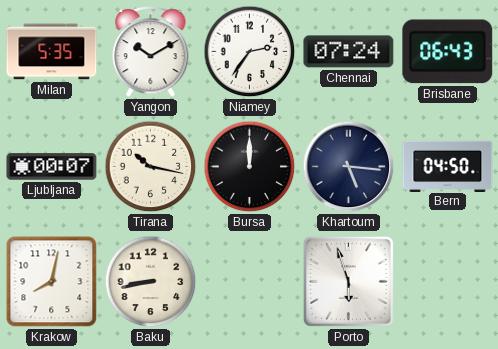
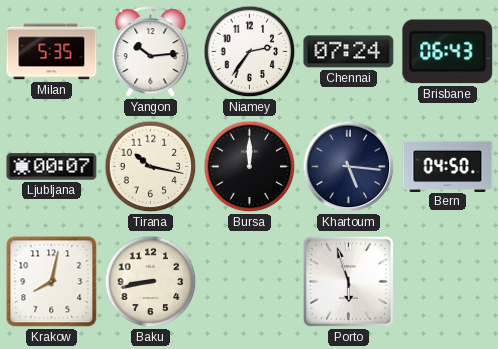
Yangon: 10:10 -> 10:14 (151, 51)
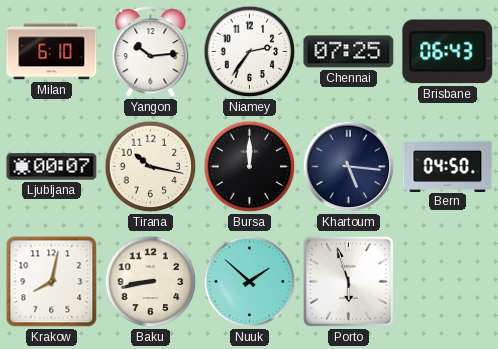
Milan: 5:35 -> 6:10 (52, 52)
Chennai: 07:24 -> 07:25 (349, 52)
Nuuk: none -> 1:52 (250, 282)
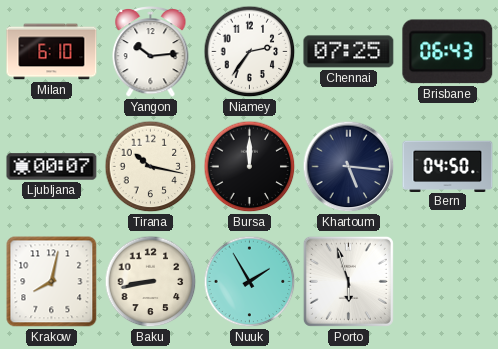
Nuuk: 1:52 -> 1:55 (250, 282)
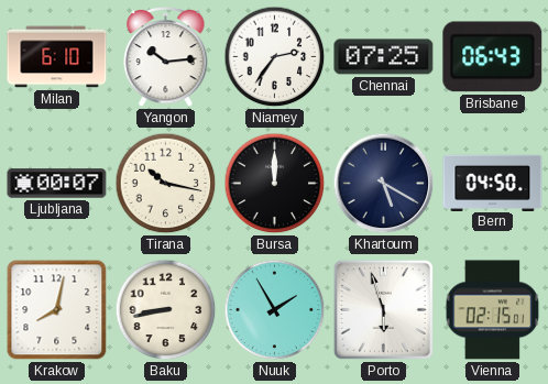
Khartoum: 5:16 -> 5:20 (384, 184)
Vienna: none -> 02:15 (493, 310)
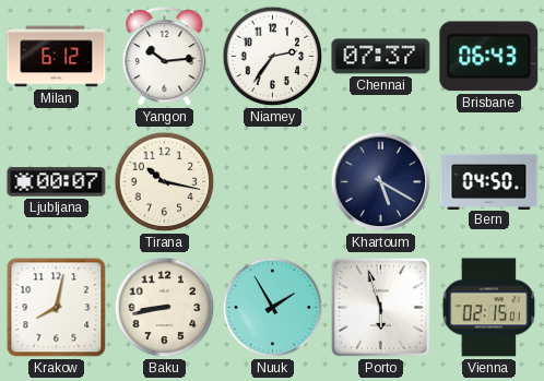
Milan: 6:10 -> 6:12 (57, 57)
Chennai: 07:25 -> 07:37 (381, 57)
Bursa: 12:00 -> none (275, 184)
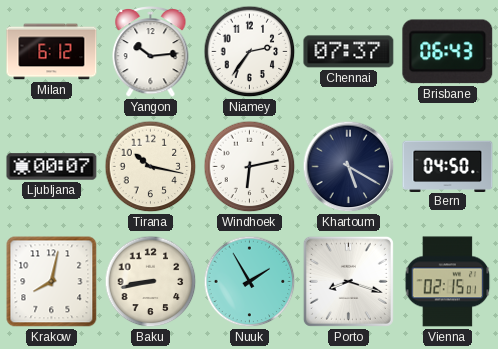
Windhoek: none -> 6:13 (250, 167)
Porto: 5:57 -> 8:18 (348, 281)
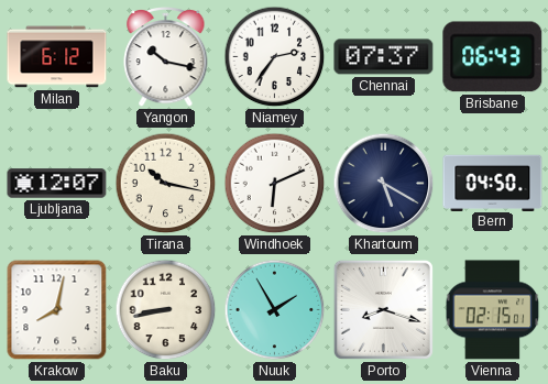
Yangon: 10:14 -> 10:17 (166, 56)
Ljubljana: 00:07 -> 12:07 (57, 184)
Windhoek: 6:13 -> 6:11 (275, 184)
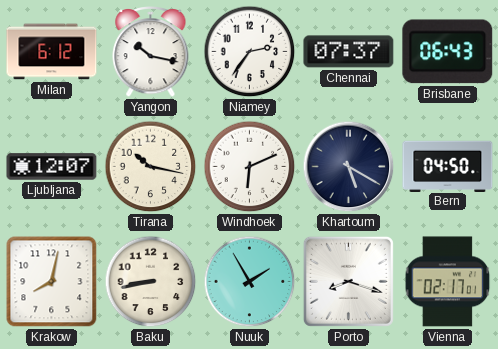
Vienna: 02:15 -> 02:17 (448, 282)
